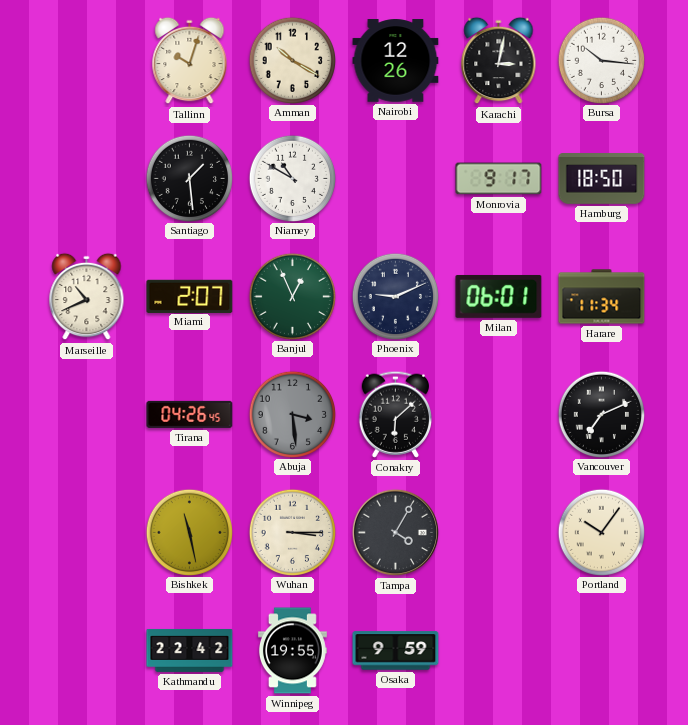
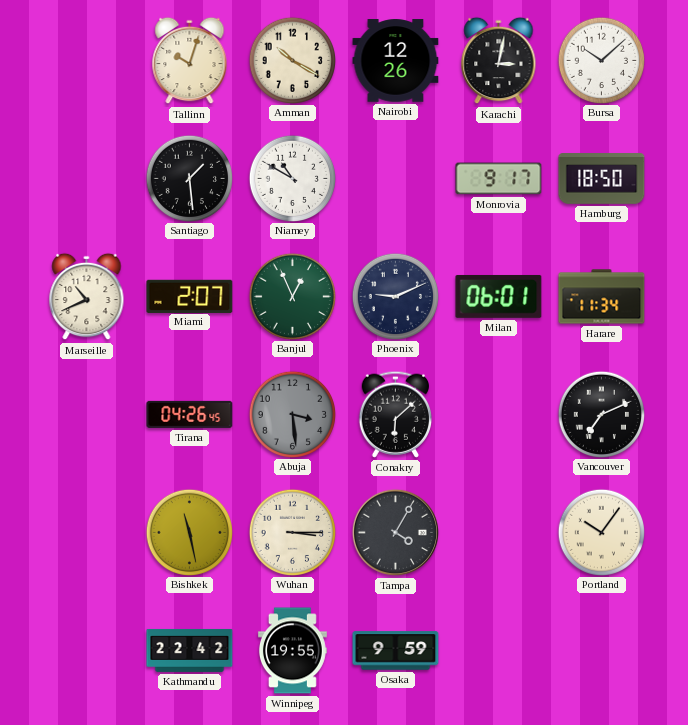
Bursa: 10:16 -> 10:08 (601, 60)
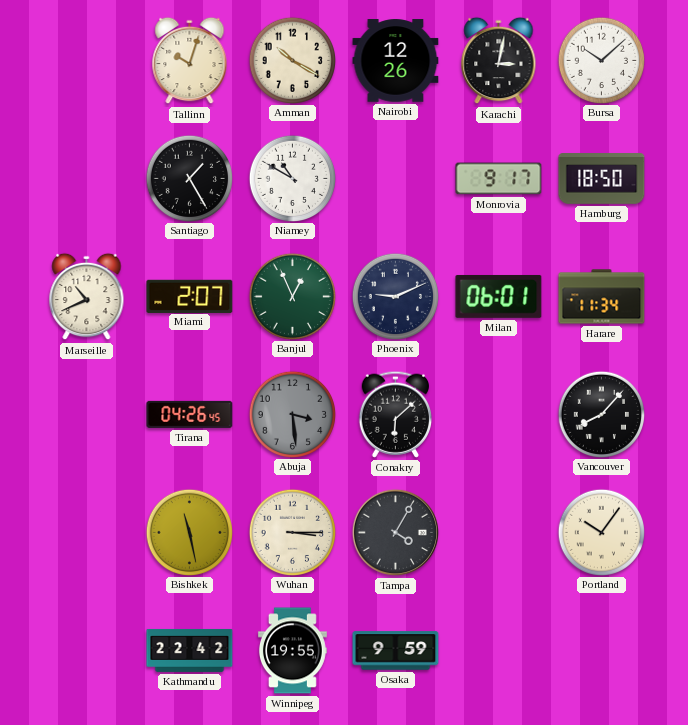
Santiago: 1:29 -> 1:25 (189, 178)
Vancouver: 7:11 -> 8:07 (601, 414)
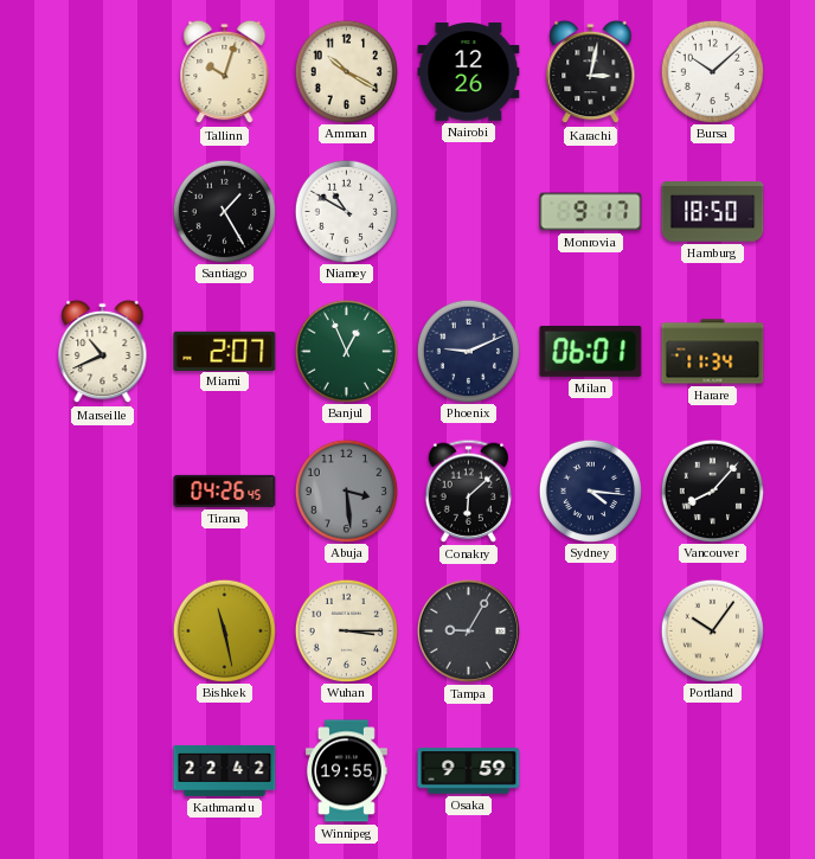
Sydney: none -> 4:16 (590, 491)
Tampa: 4:05 -> 9:05 (468, 630)
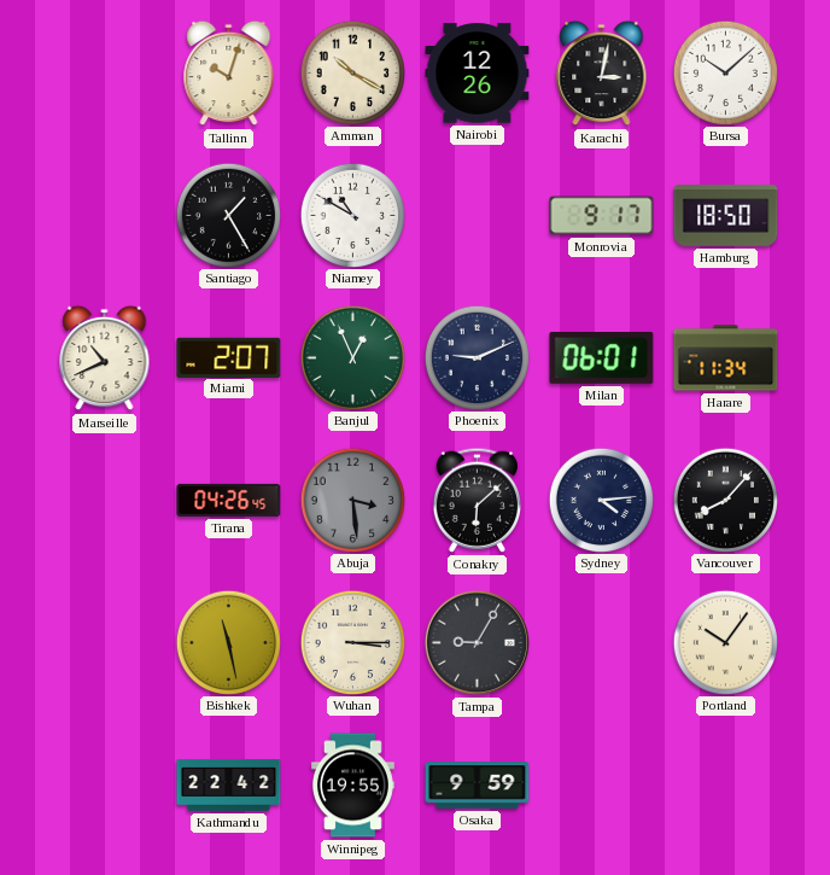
Sydney: 4:16 -> 4:14 (601, 500)
